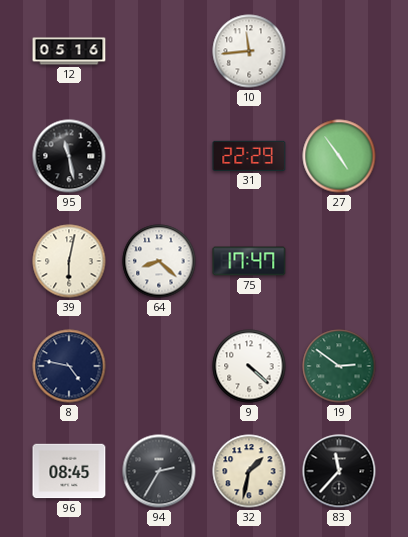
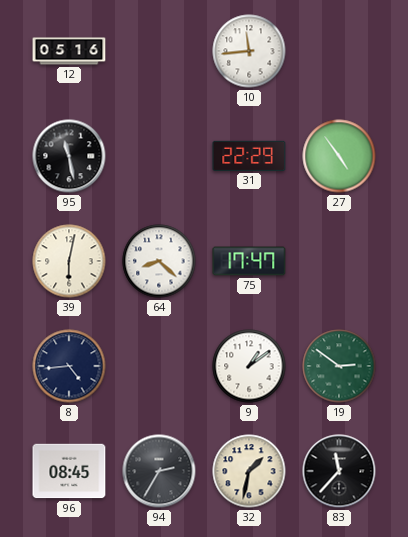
8: 4:47 -> 4:44 (69, 366)
9: 4:22 -> 1:09 (249, 366)
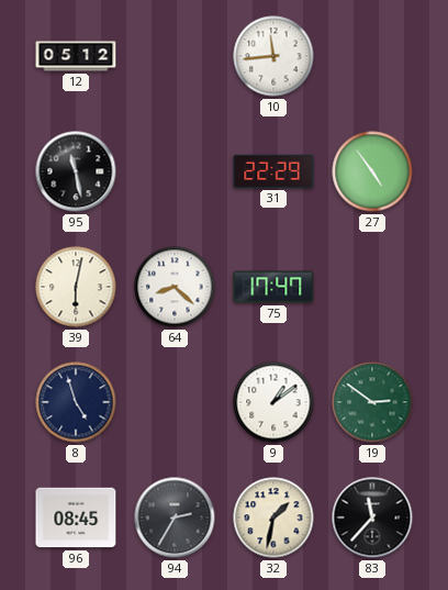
12: 05:16 -> 05:12 (76, 56)
8: 4:44 -> 4:57 (76, 402)
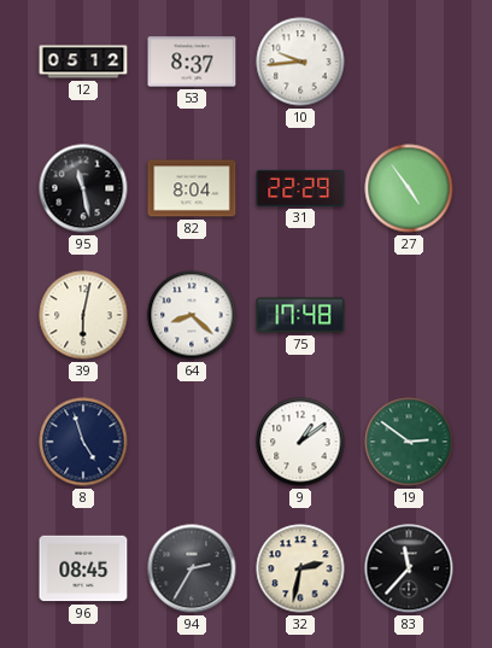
53: none -> 8:37 (192, 62)
10: 11:44 -> 9:44 (300, 62)
82: none -> 8:04 (192, 188)
75: 17:47 -> 17:48 (300, 315)
32: 1:32 -> 2:32 (300, 568)
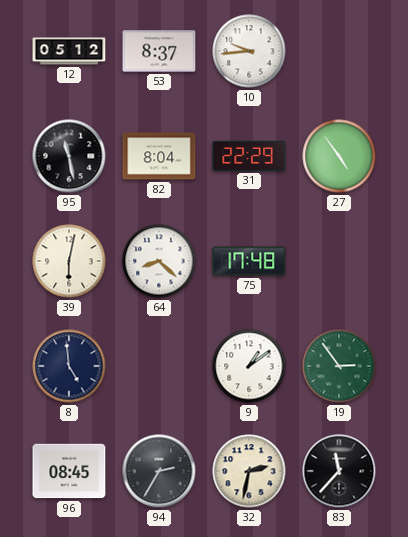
8: 4:57 -> 4:59 (69, 366)
19: 2:51 -> 2:54 (339, 366)
